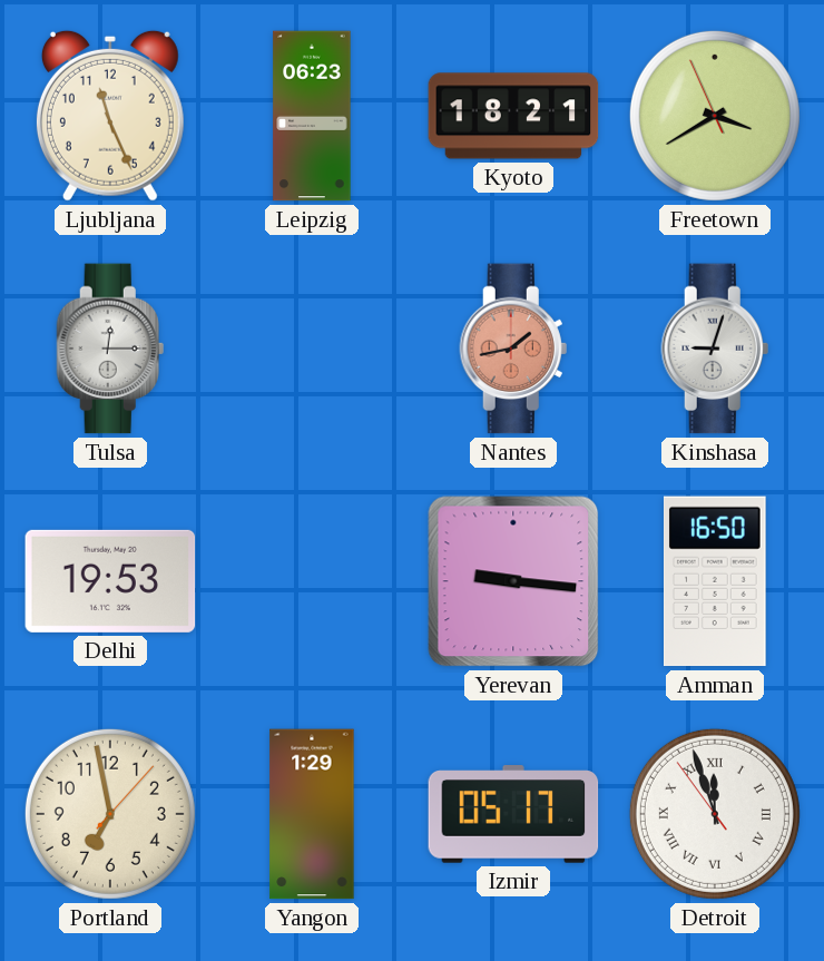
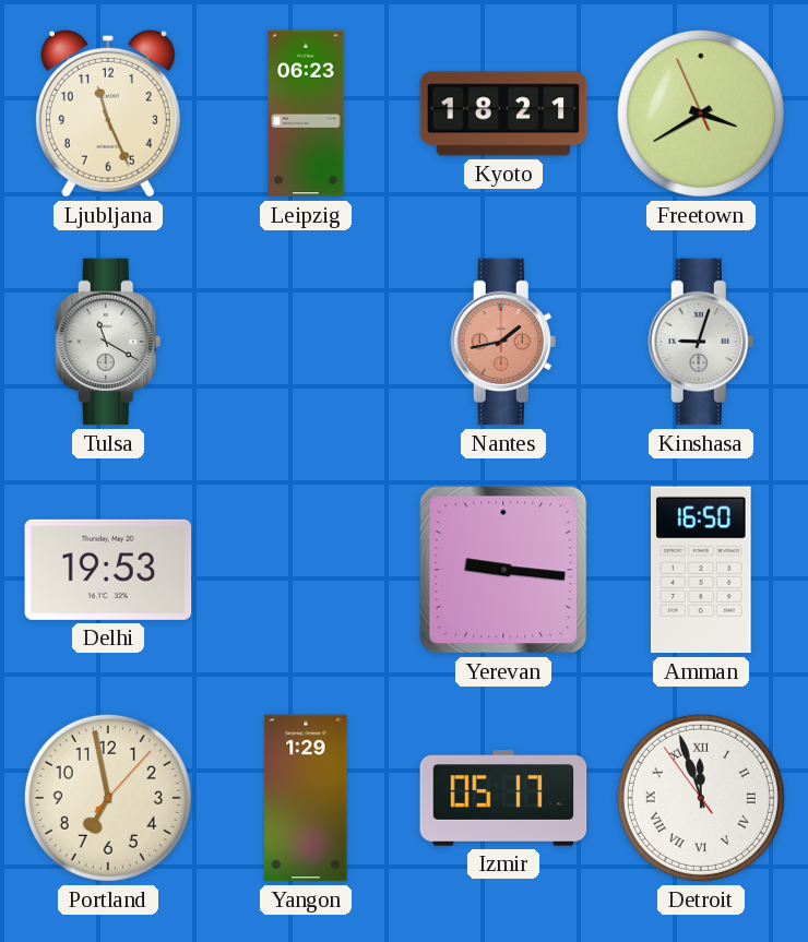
Tulsa: 12:15 -> 11:20 (108, 342)
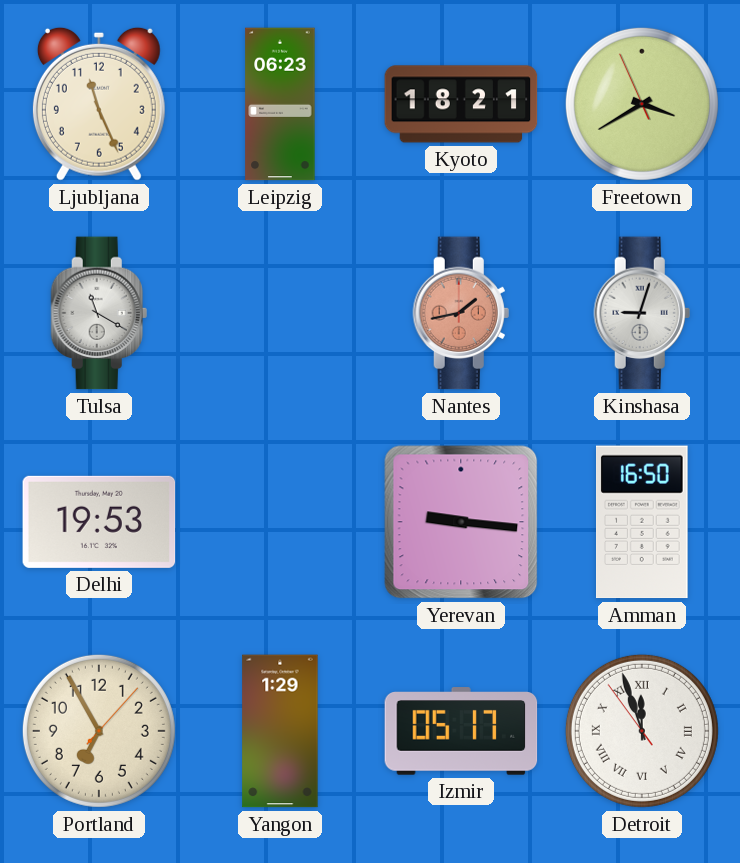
Portland: 6:58 -> 6:55 (99, 731)
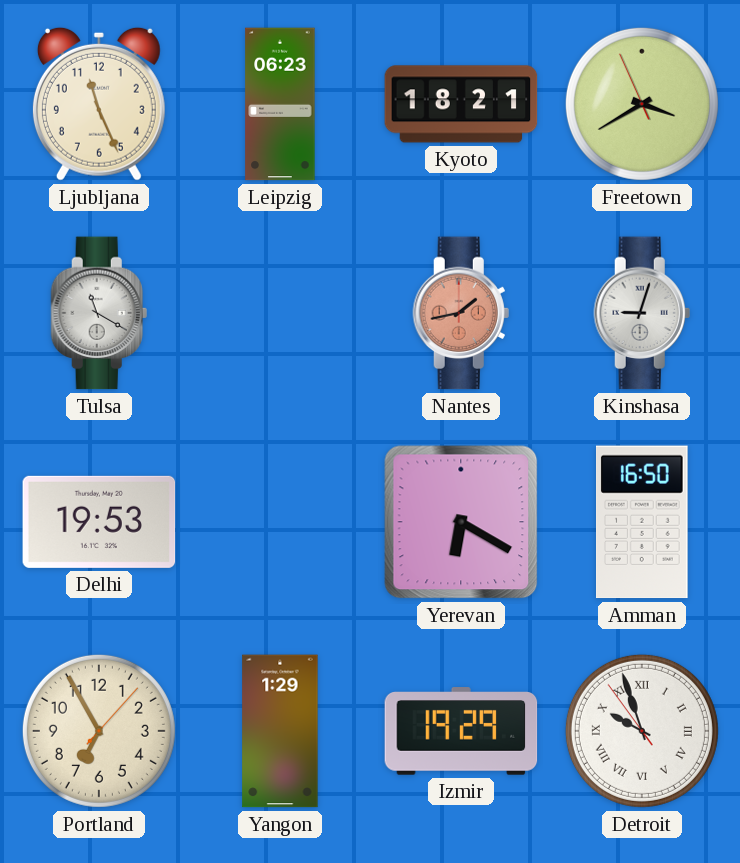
Yerevan: 9:16 -> 6:20 (461, 522)
Izmir: 05:17 -> 19:29 (461, 731)
Detroit: 11:56 -> 9:56 (642, 731)
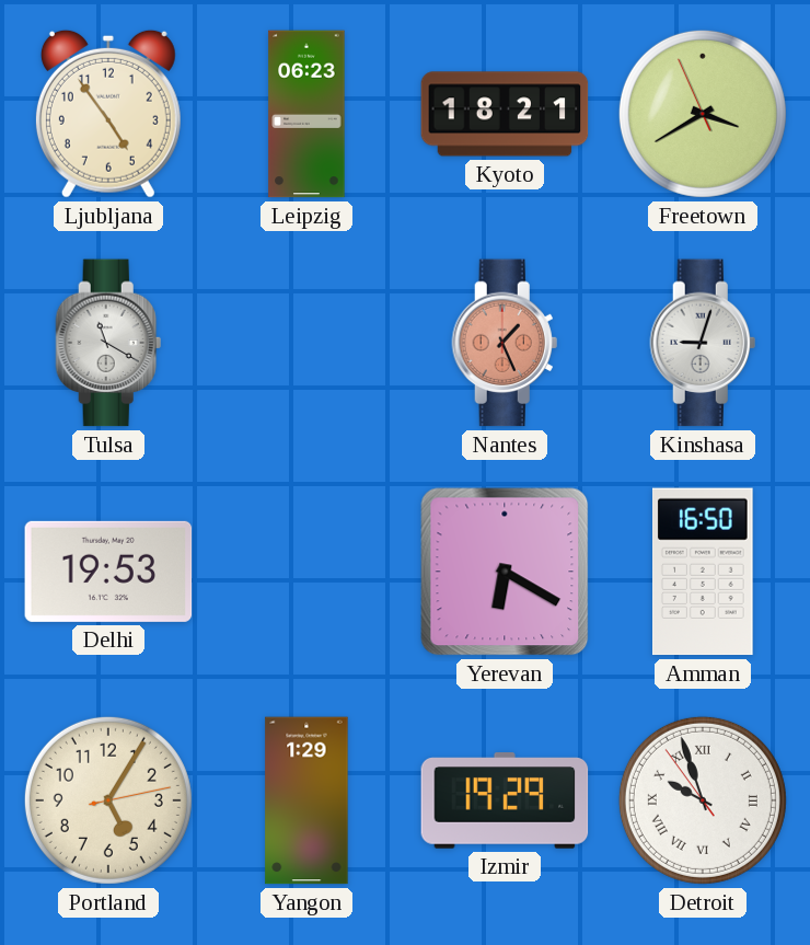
Ljubljana: 11:26 -> 4:54 (108, 114)
Nantes: 1:43 -> 1:26 (505, 343)
Portland: 6:55 -> 5:05 (108, 800)
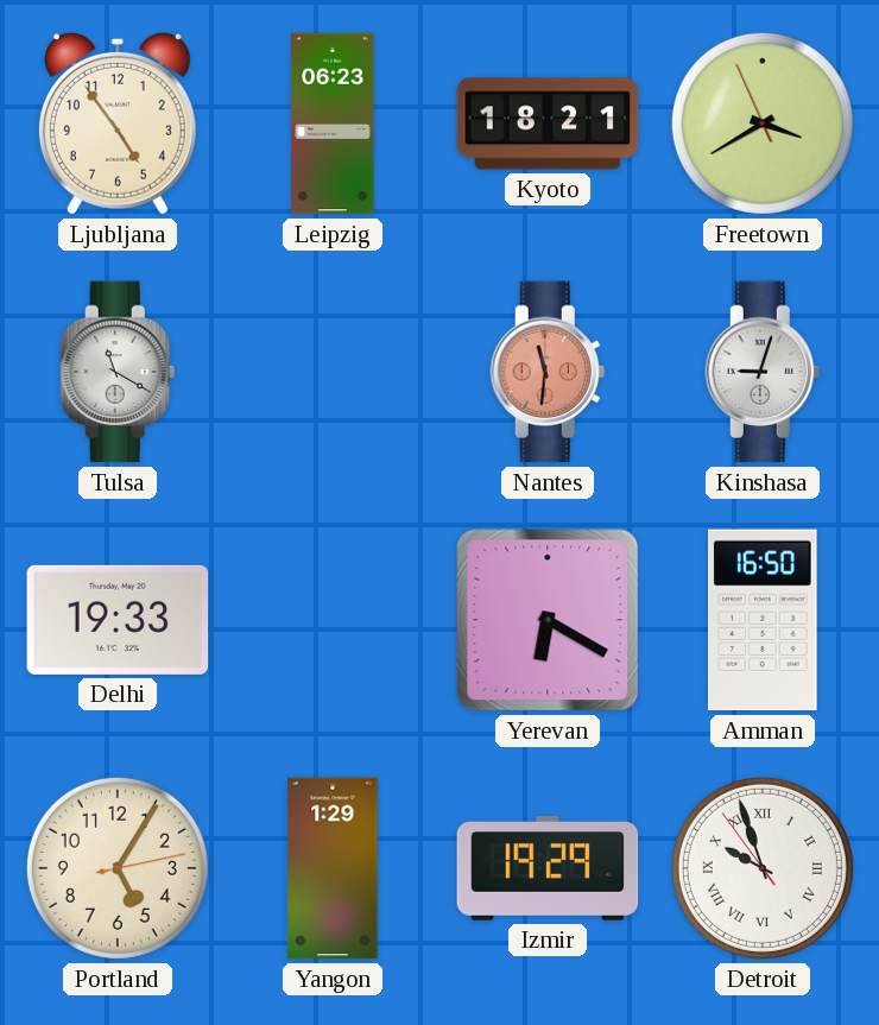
Nantes: 1:26 -> 11:31 (548, 372)
Delhi: 19:53 -> 19:33 (118, 620)
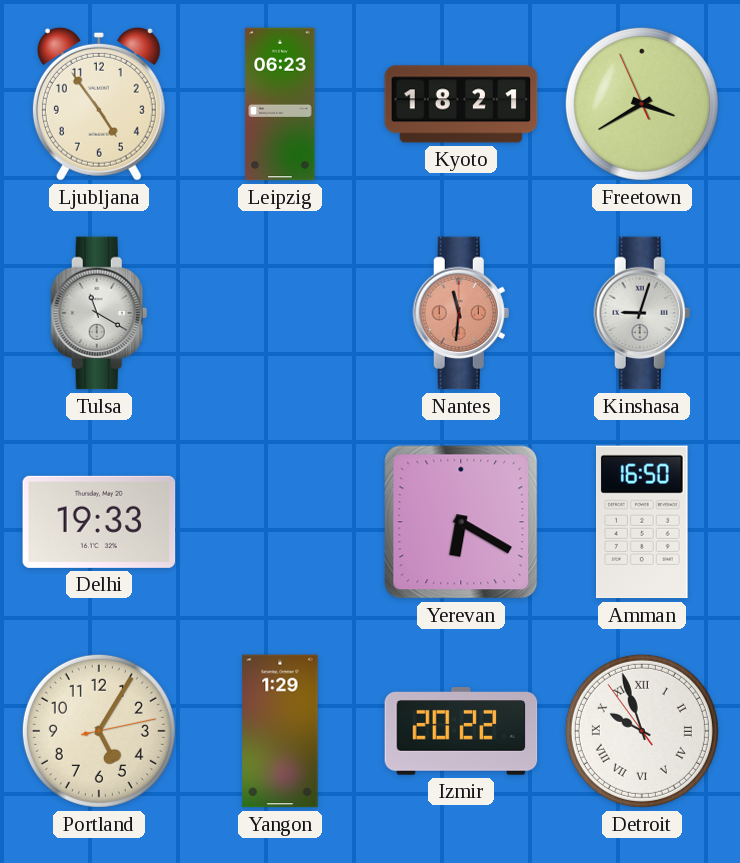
Izmir: 19:29 -> 20:22 (461, 731)
